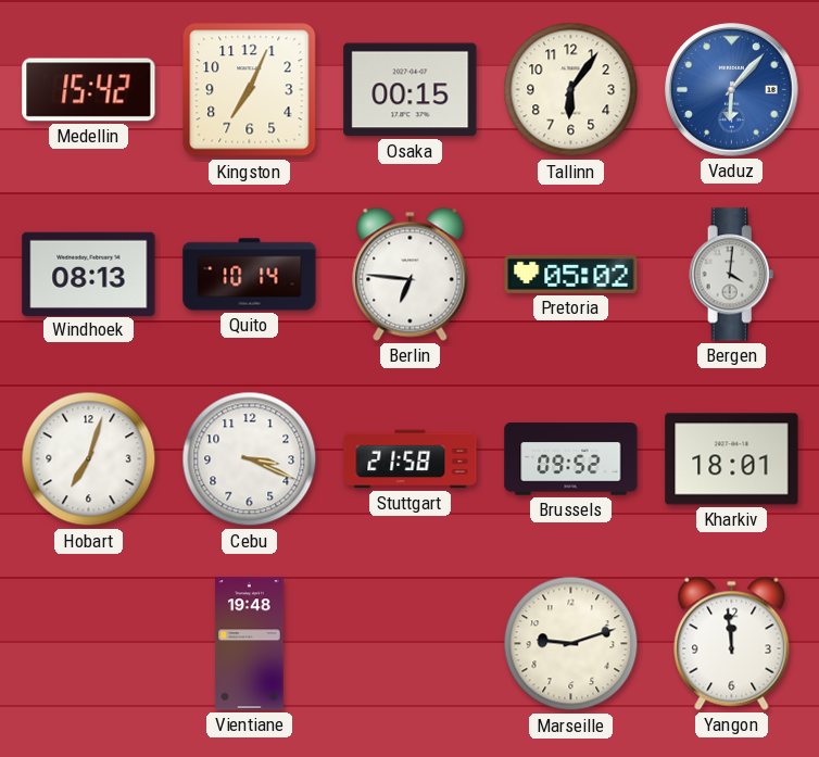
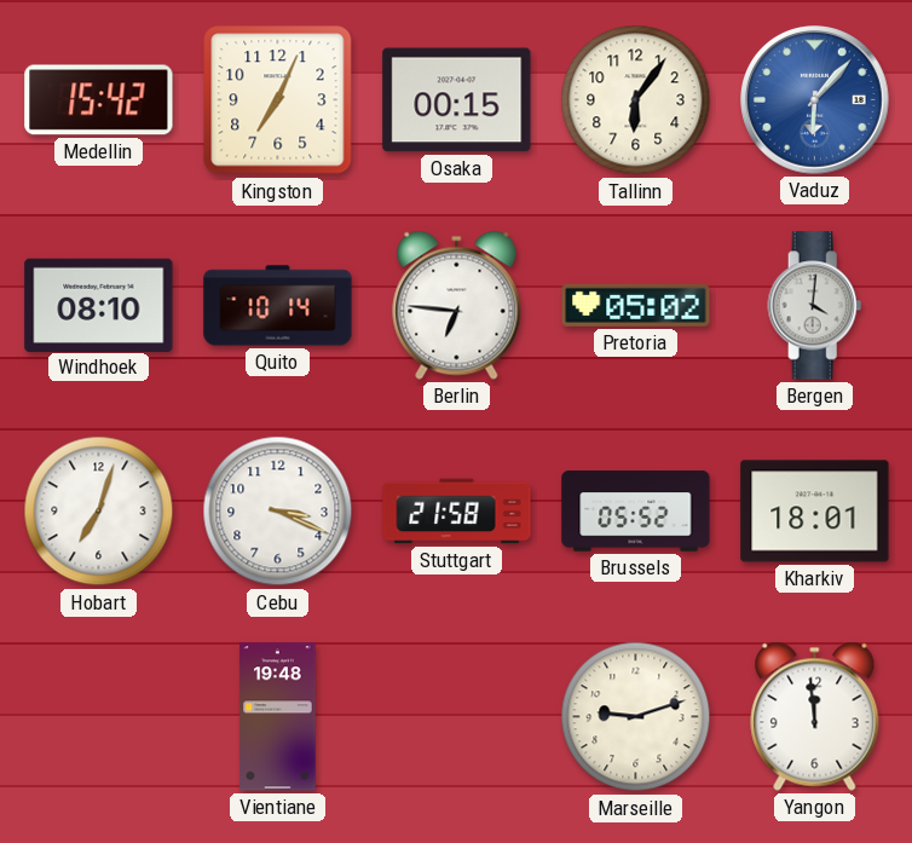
Windhoek: 08:13 -> 08:10 (99, 305)
Brussels: 09:52 -> 05:52 (636, 512)
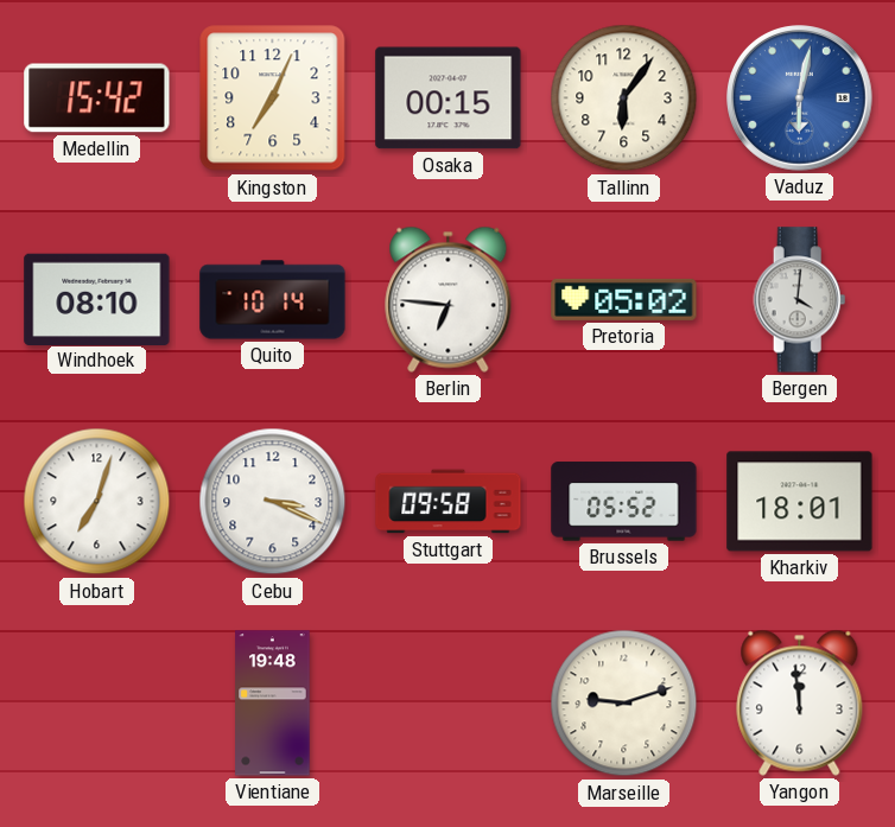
Vaduz: 6:07 -> 6:02 (800, 98)
Stuttgart: 21:58 -> 09:58 (449, 502)
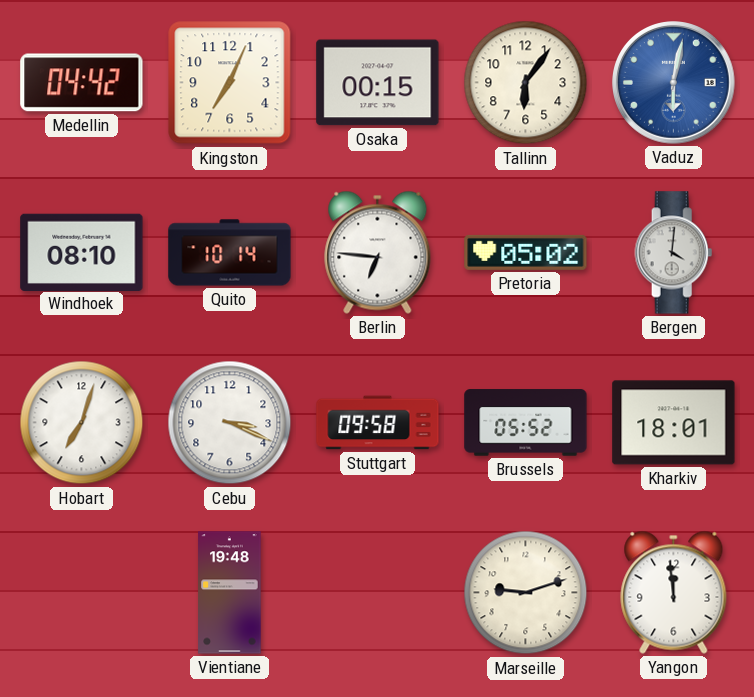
Medellin: 15:42 -> 04:42 (82, 83)
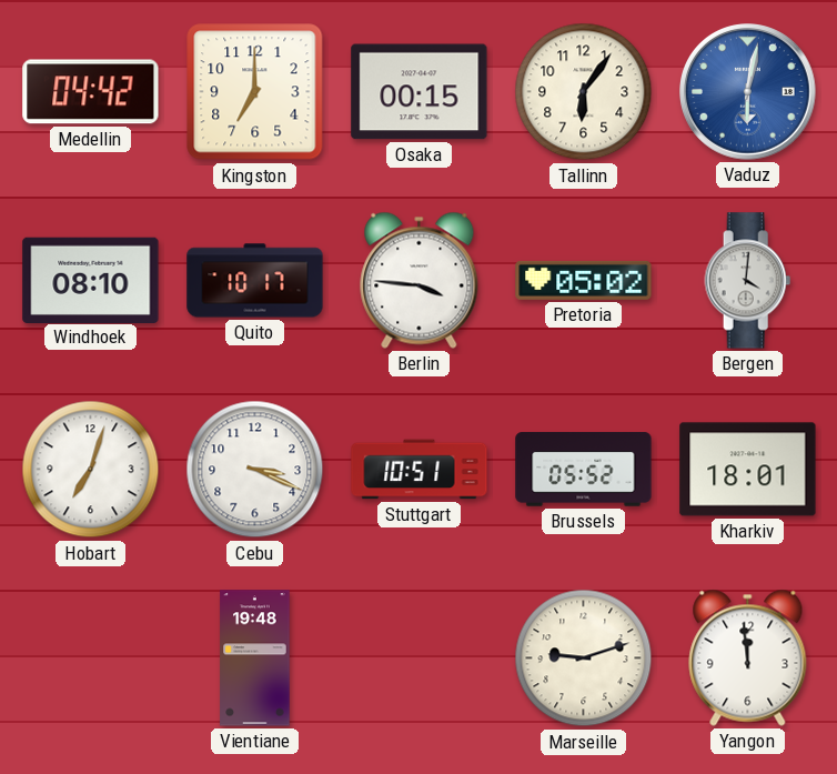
Kingston: 7:04 -> 7:00 (255, 92)
Quito: 10:14 -> 10:17 (255, 281)
Berlin: 6:46 -> 3:46 (420, 280)
Stuttgart: 09:58 -> 10:51 (420, 470)
